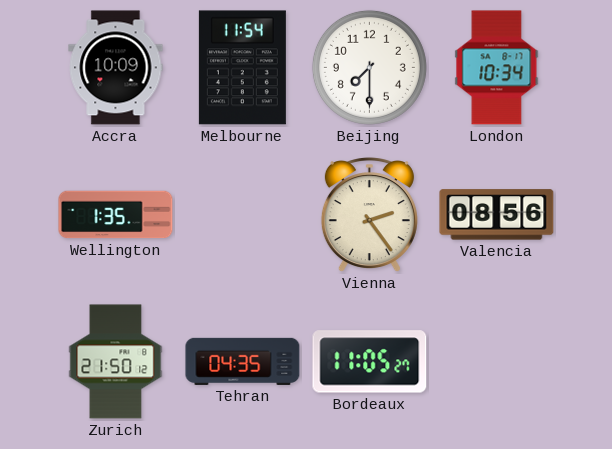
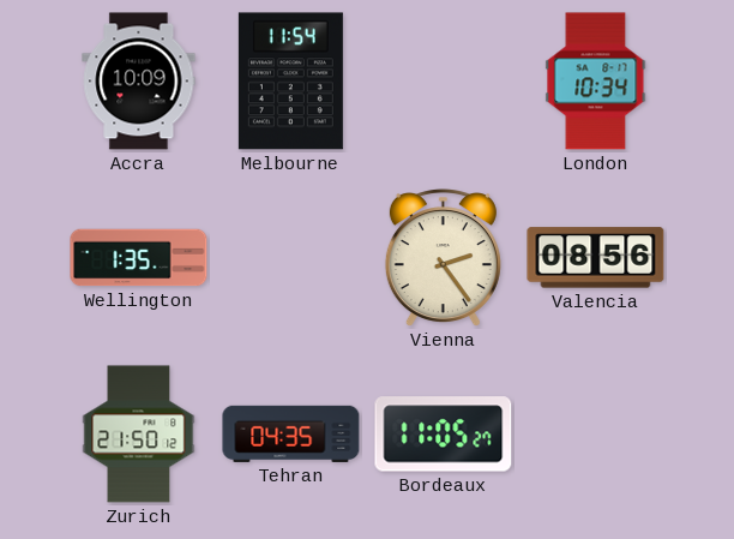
Beijing: 7:30 -> none (369, 67)
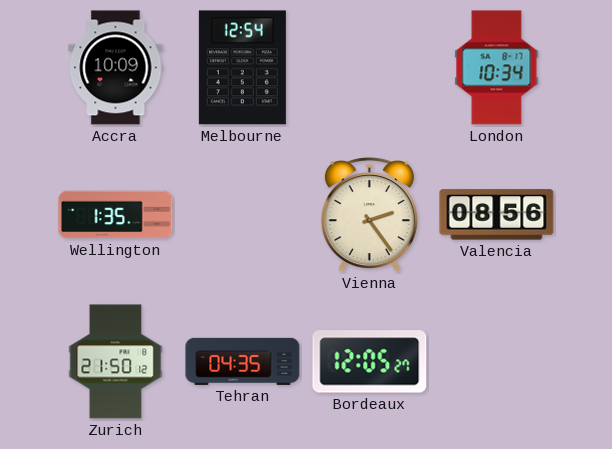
Melbourne: 11:54 -> 12:54 (242, 68)
Bordeaux: 11:05 -> 12:05 (370, 362)
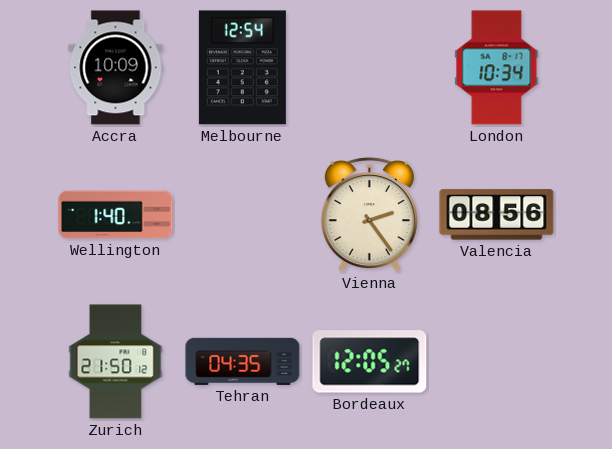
Wellington: 1:35 -> 1:40 (116, 215)
